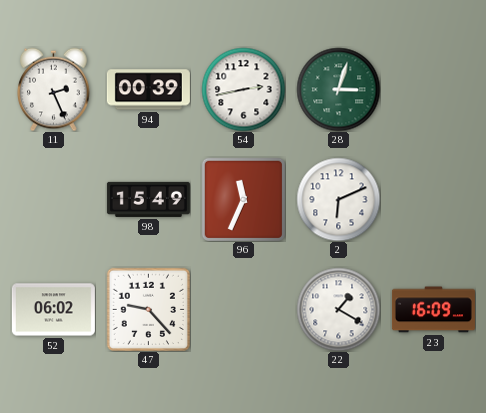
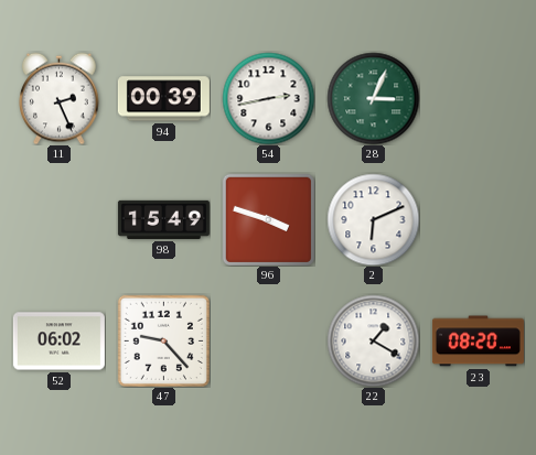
28: 3:03 -> 3:04 (373, 98)
96: 11:34 -> 3:48 (268, 219)
23: 16:09 -> 08:20 (478, 342)
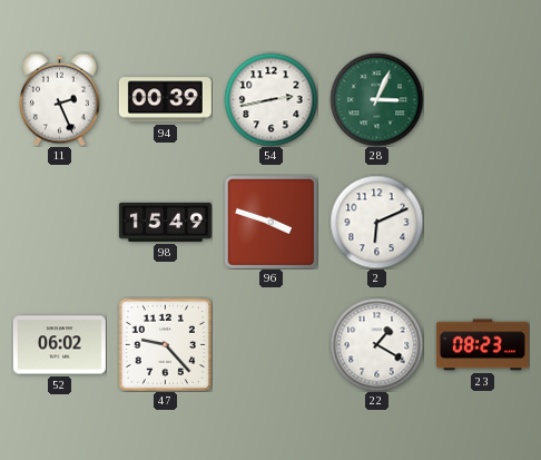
23: 08:20 -> 08:23 (482, 345)
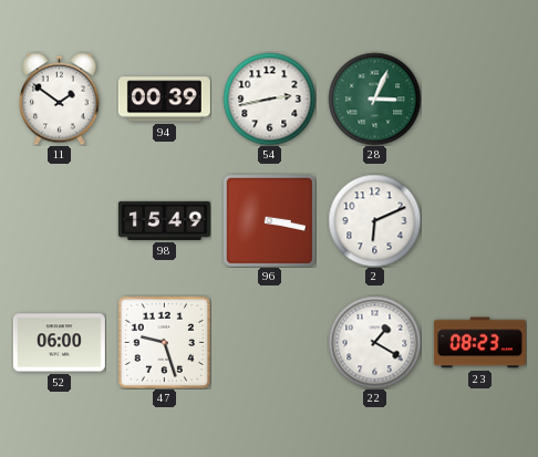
11: 2:26 -> 1:51 (60, 98)
96: 3:48 -> 3:17 (269, 220)
52: 06:02 -> 06:00 (59, 343)
47: 9:23 -> 9:27 (164, 342)
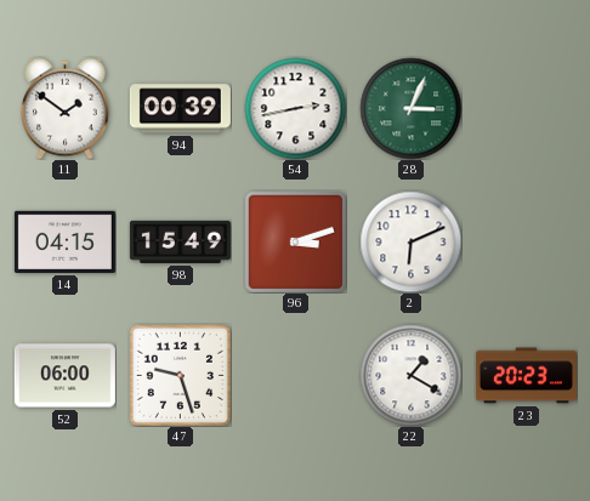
14: none -> 04:15 (64, 241)
96: 3:17 -> 3:12 (295, 241)
23: 08:23 -> 20:23 (526, 376)
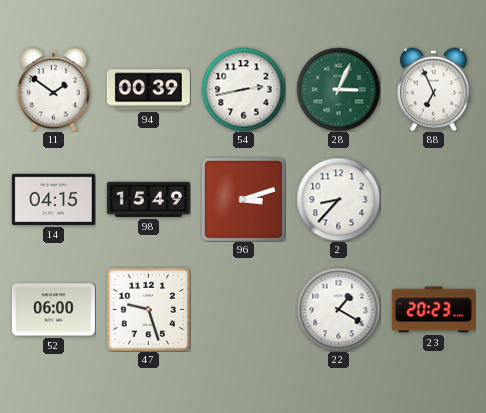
88: none -> 6:56 (434, 89)
2: 6:11 -> 8:37 (338, 199)
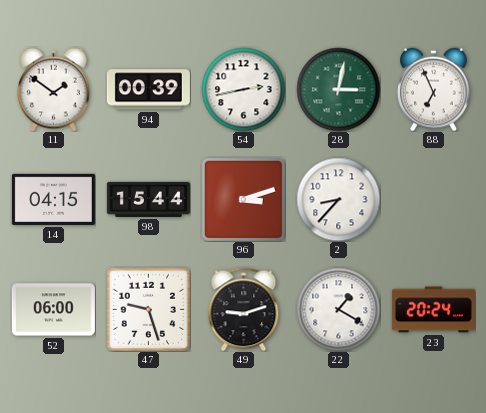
28: 3:04 -> 3:02 (338, 89)
98: 15:49 -> 15:44 (148, 199)
49: none -> 9:12 (244, 309)
23: 20:23 -> 20:24 (433, 310)
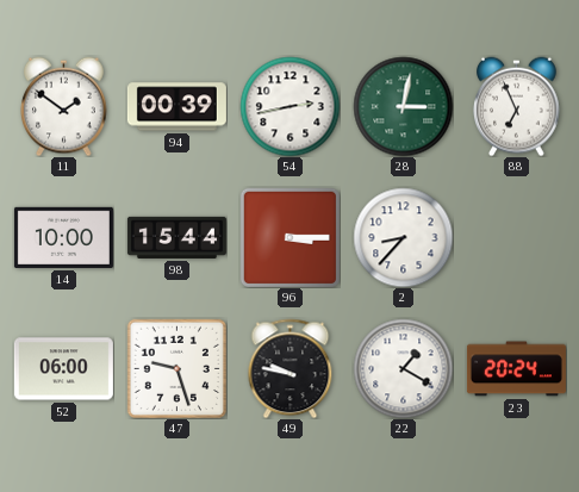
14: 04:15 -> 10:00 (63, 237)
96: 3:12 -> 3:15 (289, 237)
49: 9:12 -> 9:47 (291, 368)
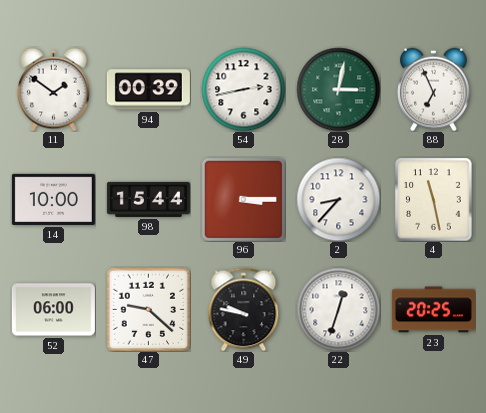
4: none -> 11:28 (434, 199)
47: 9:27 -> 9:22 (148, 309)
22: 1:20 -> 12:33 (338, 309)
23: 20:24 -> 20:25 (433, 310)
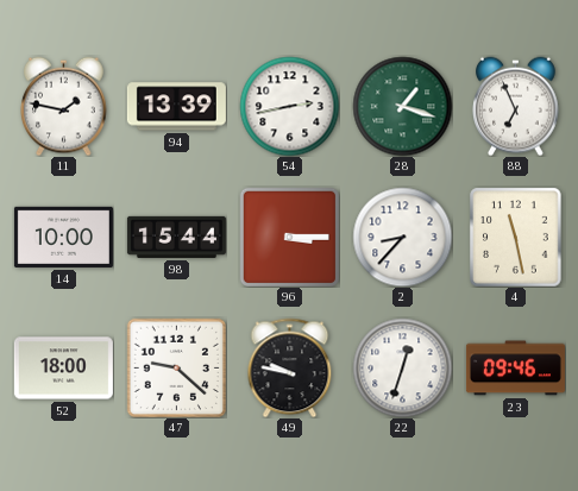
11: 1:51 -> 1:47 (64, 106)
94: 00:39 -> 13:39 (176, 107)
28: 3:02 -> 1:18 (402, 106)
52: 06:00 -> 18:00 (63, 369)
23: 20:25 -> 09:46 (515, 369)
